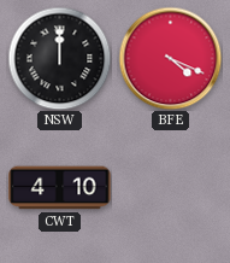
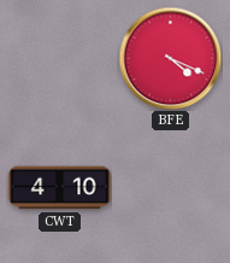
NSW: 12:00 -> none (59, 58)
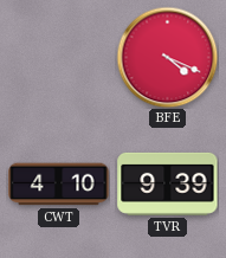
TVR: none -> 9:39 (168, 183)
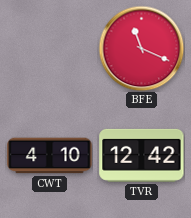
BFE: 4:19 -> 11:19 (141, 48)
TVR: 9:39 -> 12:42 (142, 155)
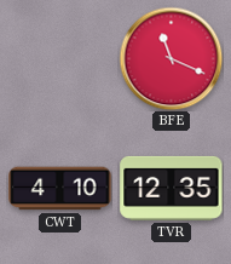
TVR: 12:42 -> 12:35 (172, 188)
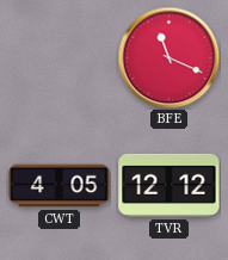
CWT: 4:10 -> 4:05 (60, 186)
TVR: 12:35 -> 12:12 (170, 185)
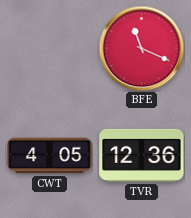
TVR: 12:12 -> 12:36 (142, 155)
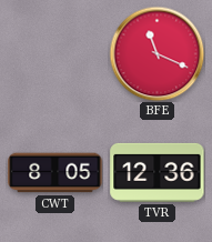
CWT: 4:05 -> 8:05 (55, 173)
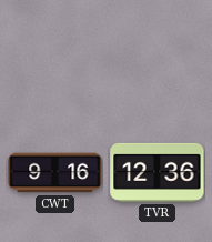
BFE: 11:19 -> none (157, 53)
CWT: 8:05 -> 9:16 (55, 173)
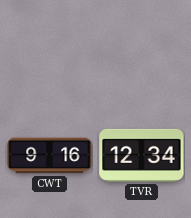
TVR: 12:36 -> 12:34 (142, 155)
